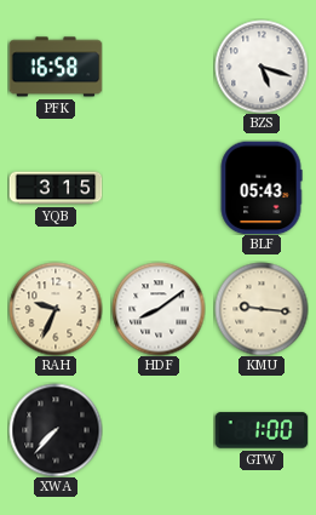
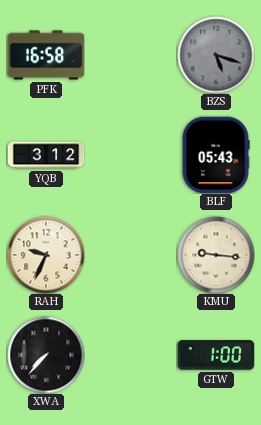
BZS dial: white -> grey (216, 55)
YQB: 3:15 -> 3:12 (46, 155)
HDF: 8:09 -> none (159, 309)
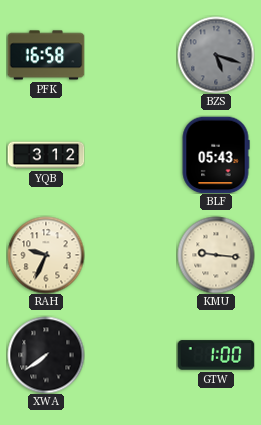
XWA: 7:37 -> 7:39 (46, 355)
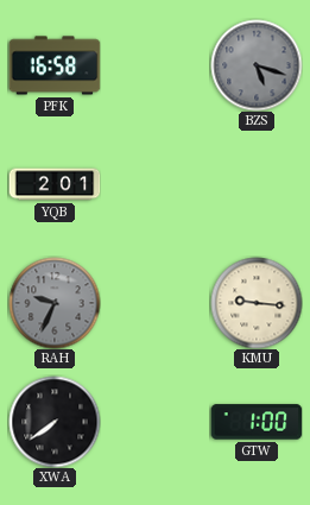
YQB: 3:12 -> 2:01 (55, 184)
BLF: 05:43 -> none (216, 155)
RAH dial: cream -> grey (55, 303)
